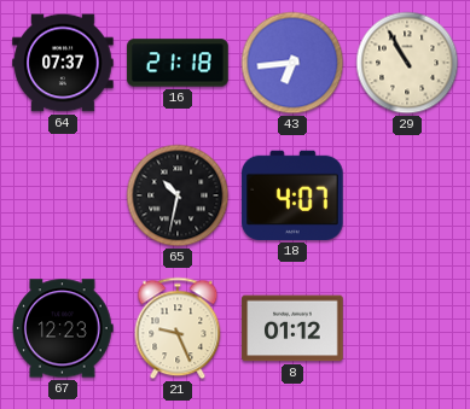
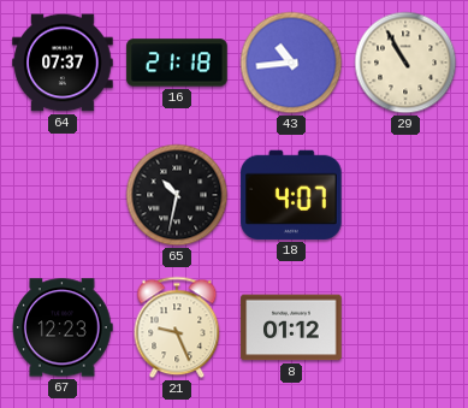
43: 6:44 -> 10:44 (291, 63)
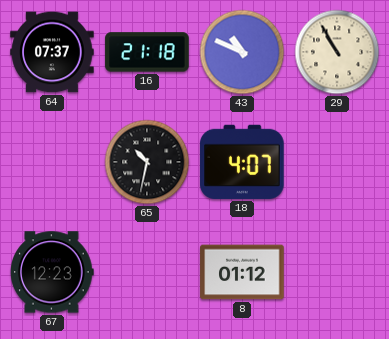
43: 10:44 -> 10:49 (242, 52)
21: 9:26 -> none (177, 327)
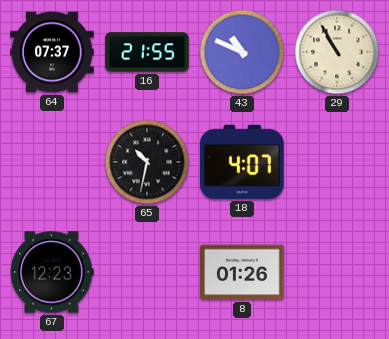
16: 21:18 -> 21:55 (147, 52)
8: 01:12 -> 01:26 (242, 272)
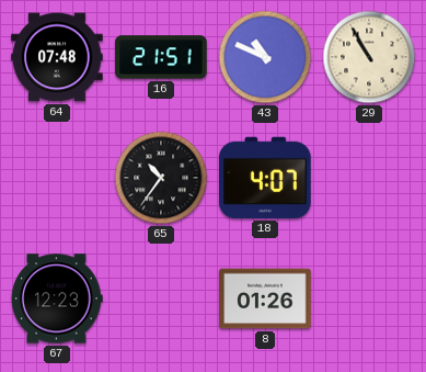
64: 07:37 -> 07:48 (57, 57)
16: 21:55 -> 21:51 (161, 57)
65: 10:32 -> 10:36 (161, 178)
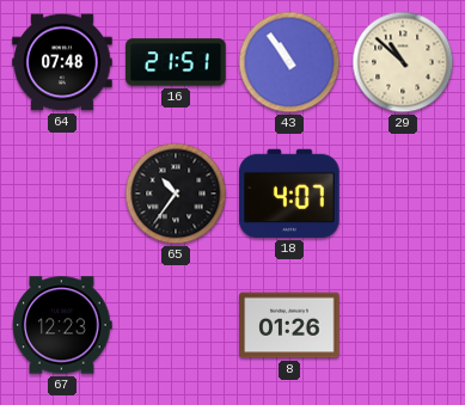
43: 10:49 -> 10:54 (289, 62)
29: 10:55 -> 10:52 (403, 62)
